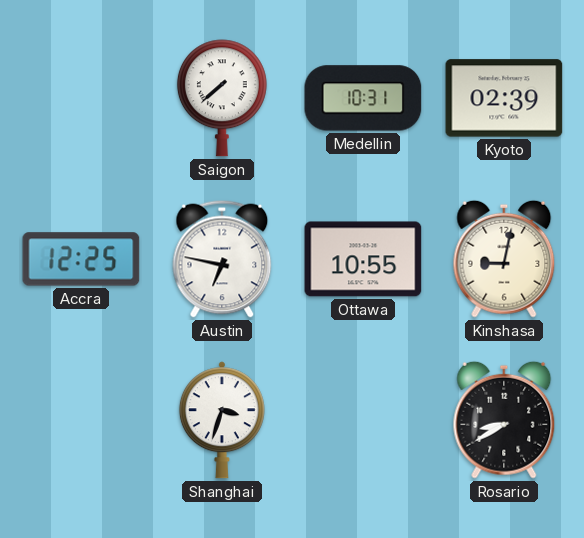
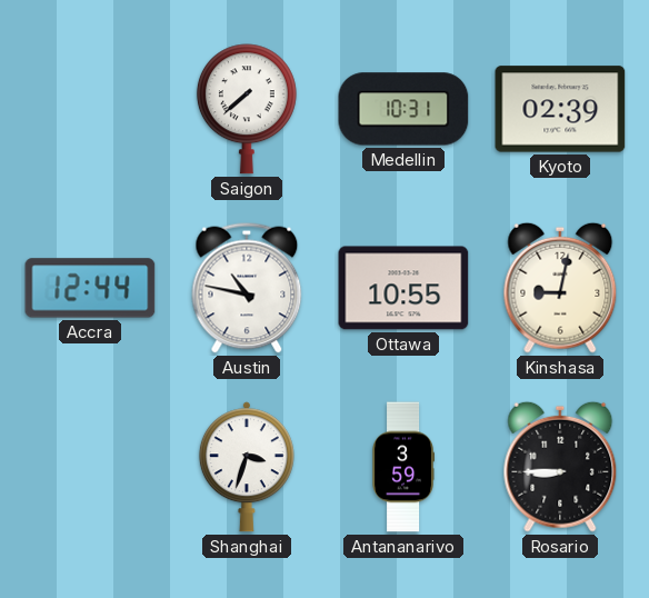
Accra: 12:25 -> 12:44 (90, 288)
Austin: 6:47 -> 10:47 (247, 288)
Antananarivo: none -> 3:59 (402, 467)
Rosario: 8:40 -> 8:45 (560, 467)
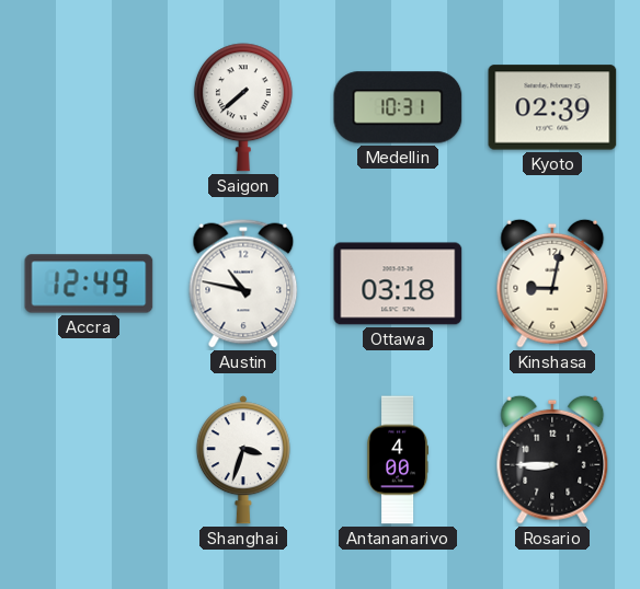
Accra: 12:44 -> 12:49 (89, 284)
Ottawa: 10:55 -> 03:18 (398, 284)
Antananarivo: 3:59 -> 4:00 (397, 460)
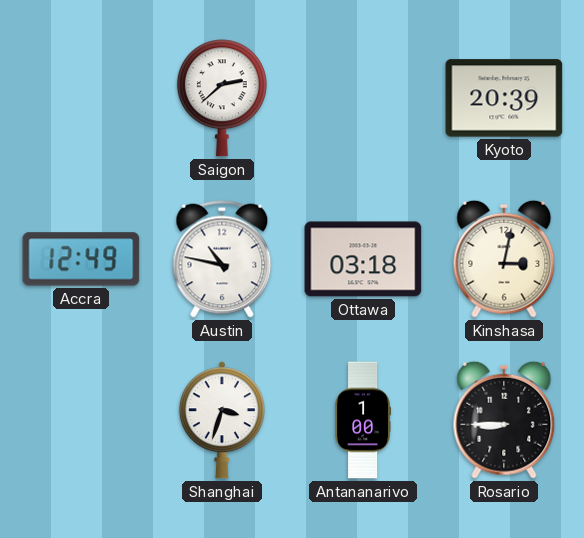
Saigon: 7:38 -> 2:38 (222, 98)
Medellin: 10:31 -> none (398, 107)
Kyoto: 02:39 -> 20:39 (504, 98)
Kinshasa: 9:02 -> 3:02 (504, 259)
Antananarivo: 4:00 -> 1:00 (362, 420)
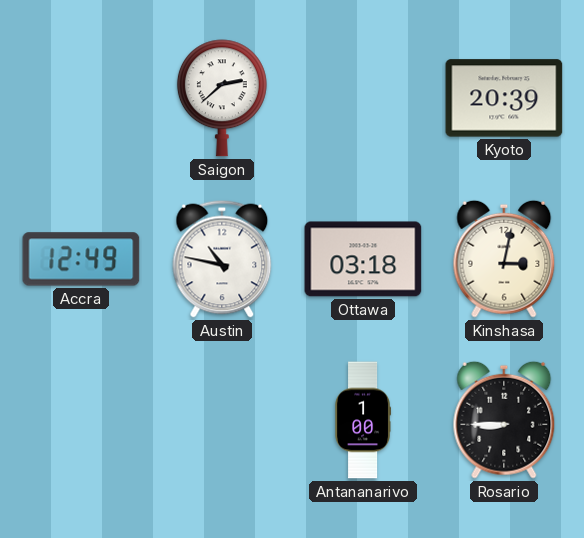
Shanghai: 3:33 -> none (222, 420)
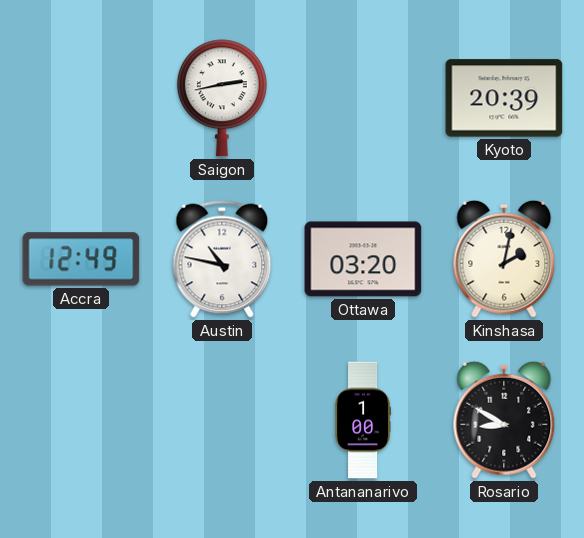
Saigon: 2:38 -> 2:43 (222, 98)
Ottawa: 03:18 -> 03:20 (363, 259)
Kinshasa: 3:02 -> 2:02 (504, 259)
Rosario: 8:45 -> 8:50 (504, 420)
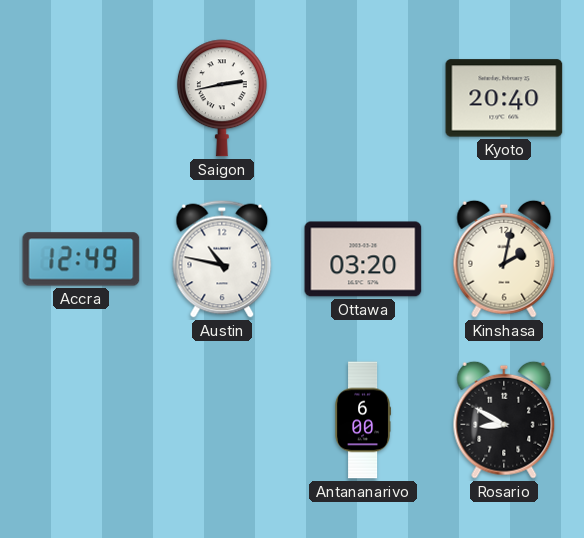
Kyoto: 20:39 -> 20:40 (504, 98)
Antananarivo: 1:00 -> 6:00 (362, 420)
